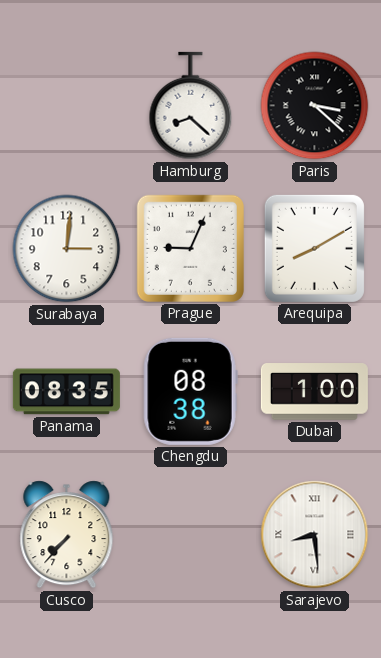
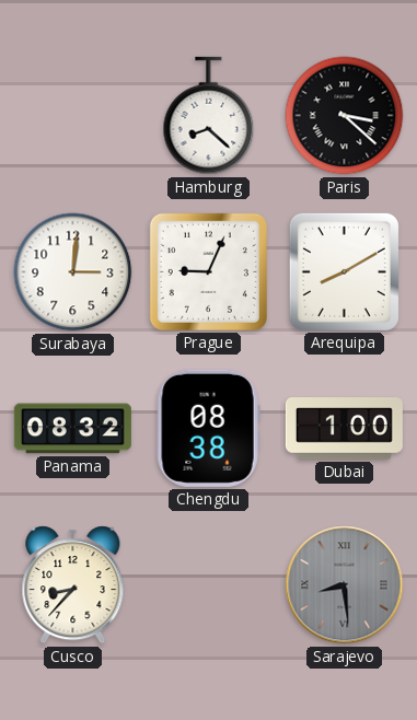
Panama: 08:35 -> 08:32 (72, 429)
Cusco: 7:37 -> 8:37 (73, 585)
Sarajevo dial: white -> grey (345, 585)
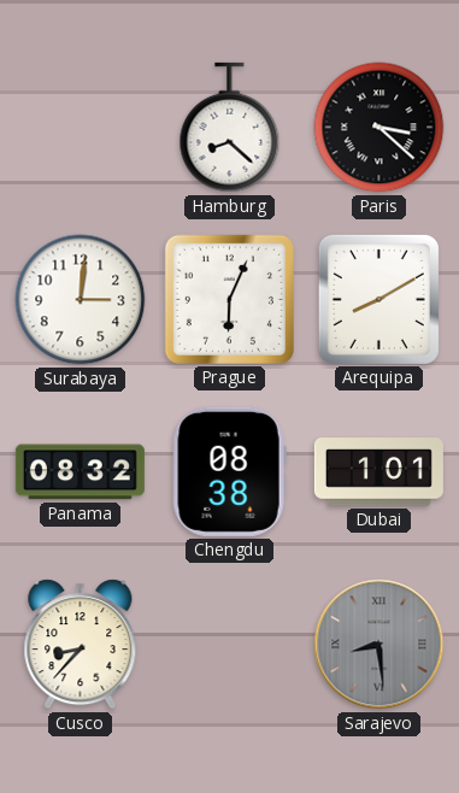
Prague: 9:04 -> 6:04 (229, 299)
Dubai: 1:00 -> 1:01 (378, 472)
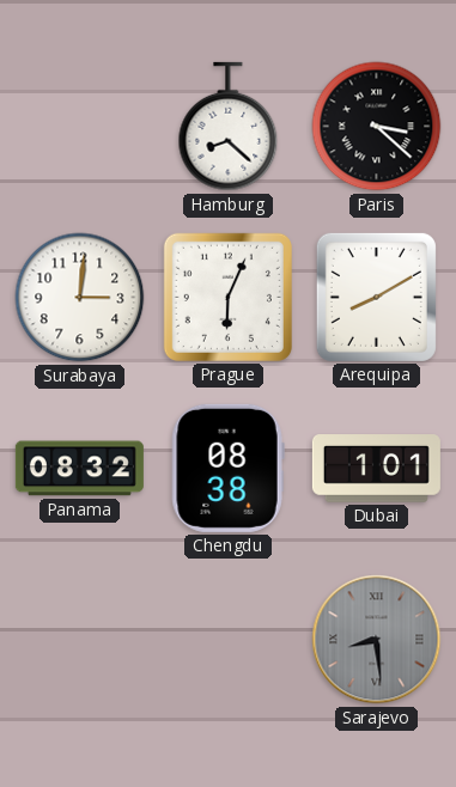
Cusco: 8:37 -> none (81, 645)
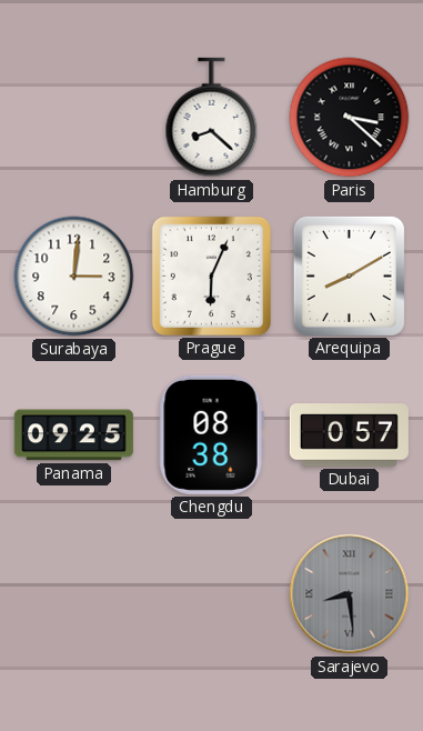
Panama: 08:32 -> 09:25 (73, 435)
Dubai: 1:01 -> 0:57 (349, 435)
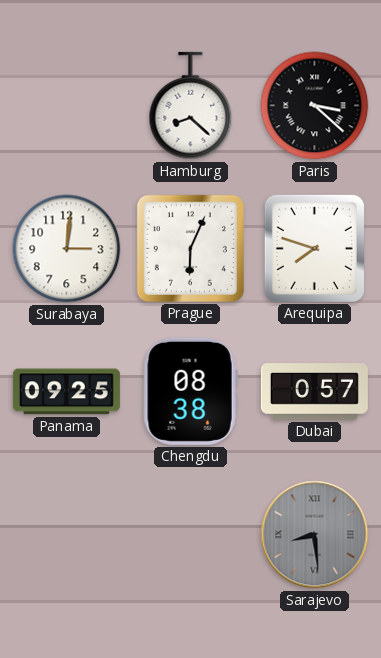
Arequipa: 8:10 -> 7:48 (314, 248)
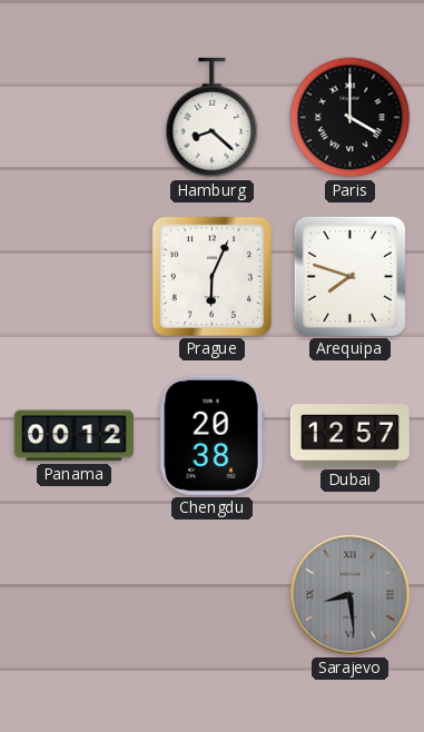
Paris: 3:22 -> 4:00 (351, 118)
Surabaya: 3:01 -> none (67, 249)
Panama: 09:25 -> 00:12 (73, 436)
Chengdu: 08:38 -> 20:38 (211, 435)
Dubai: 0:57 -> 12:57 (349, 436)
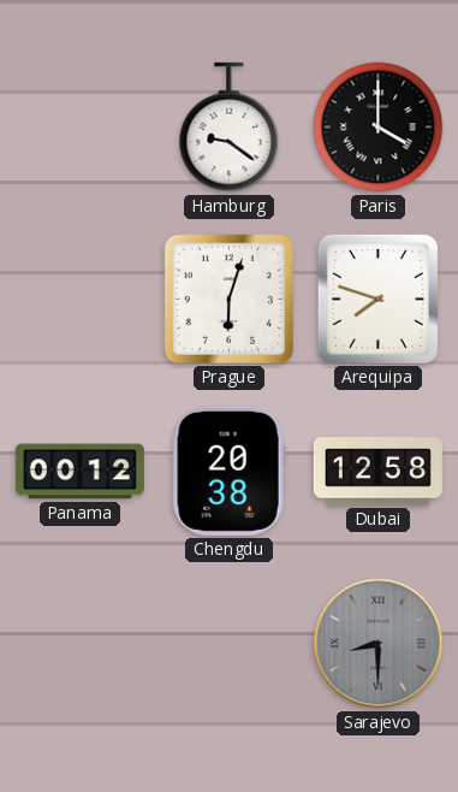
Hamburg: 8:22 -> 9:21 (230, 128)
Prague: 6:04 -> 6:03 (228, 299)
Dubai: 12:57 -> 12:58 (377, 472)
Sarajevo: 8:29 -> 8:30 (379, 644)
